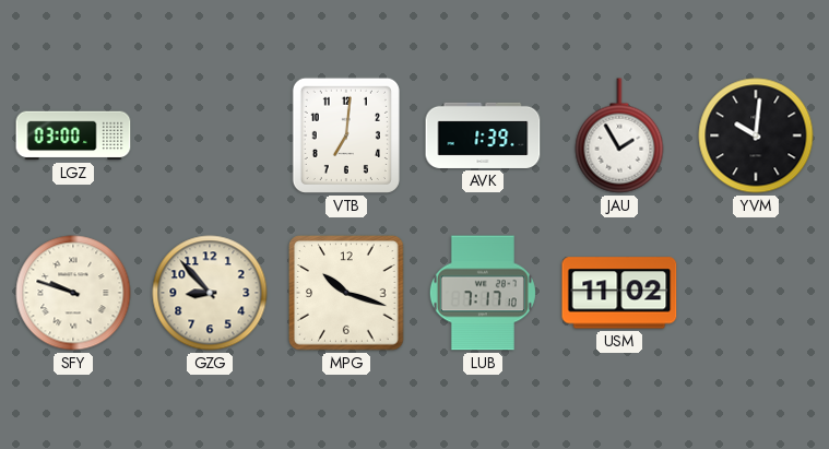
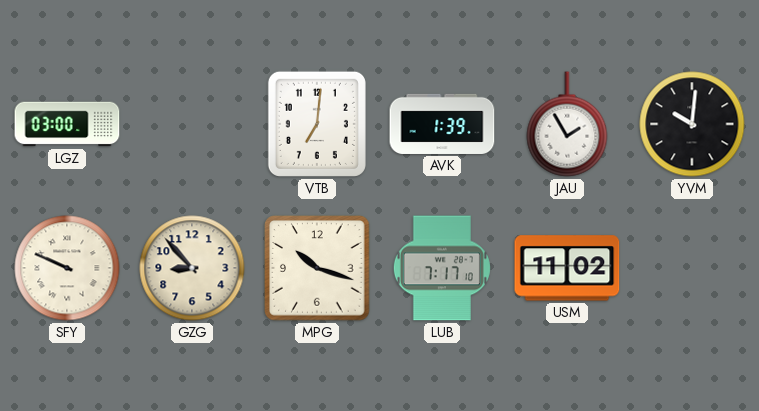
SFY: 9:48 -> 9:49 (67, 268)
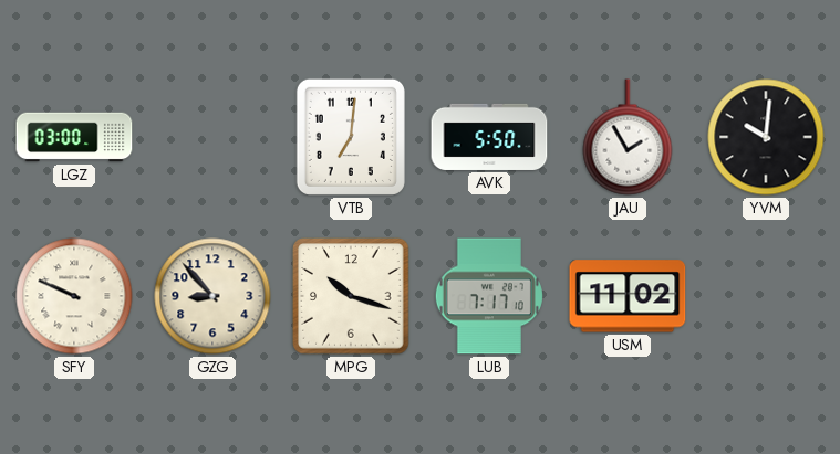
AVK: 1:39 -> 5:50 (489, 137)
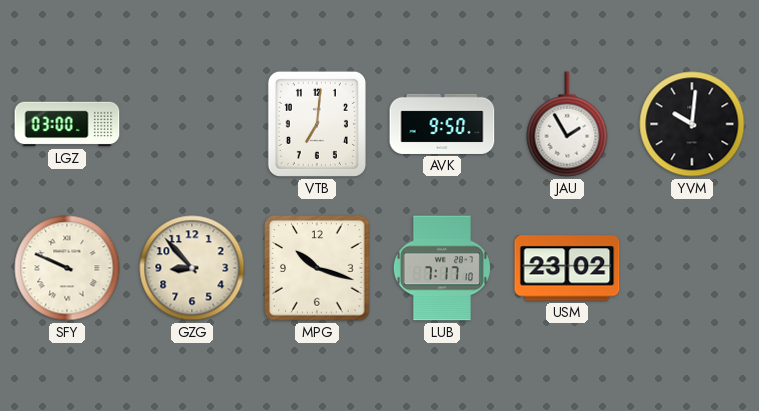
AVK: 5:50 -> 9:50 (442, 124)
USM: 11:02 -> 23:02 (567, 268)
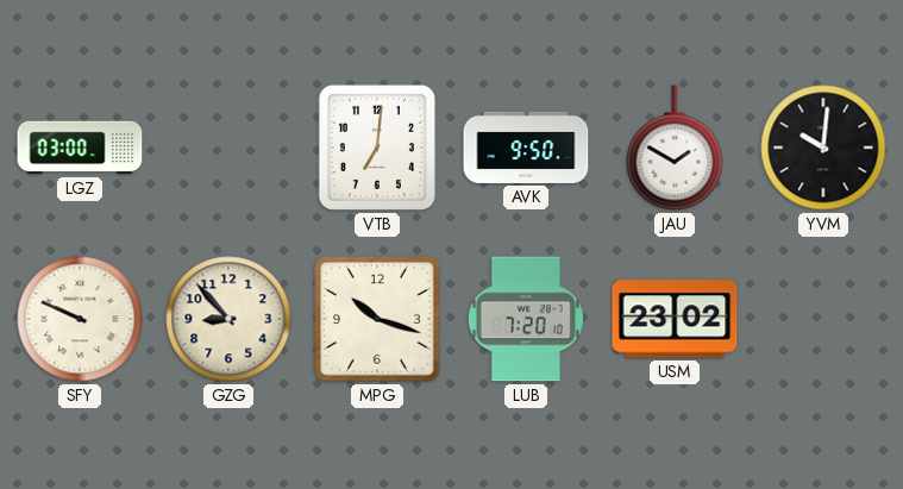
JAU: 1:55 -> 1:50 (675, 148)
LUB: 7:17 -> 7:20 (526, 319)
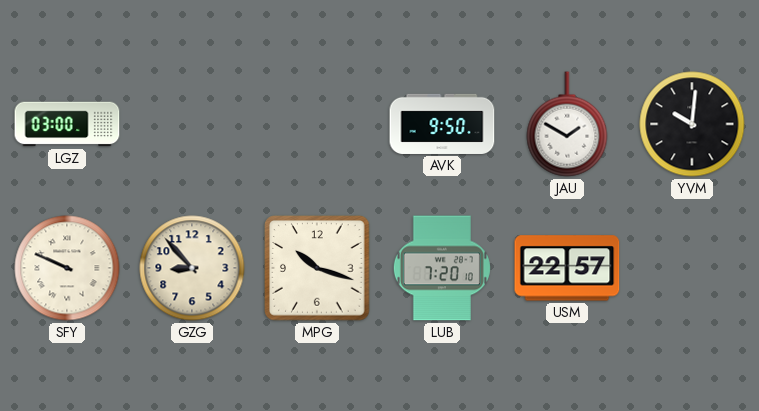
VTB: 7:01 -> none (377, 148)
USM: 23:02 -> 22:57 (567, 268)
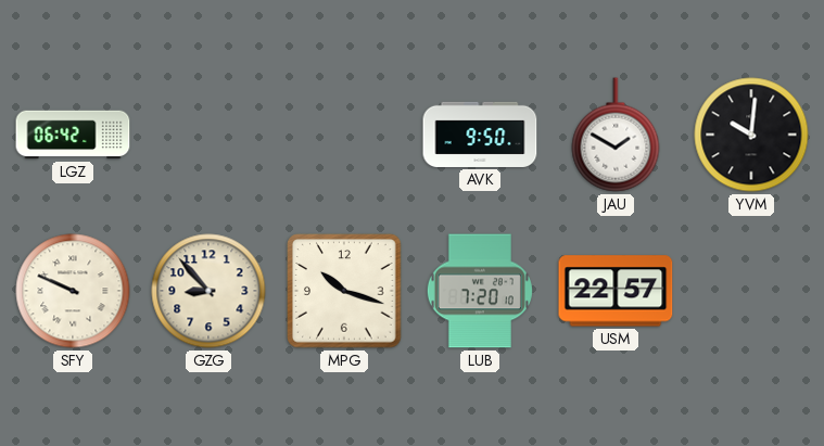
LGZ: 03:00 -> 06:42 (73, 135)
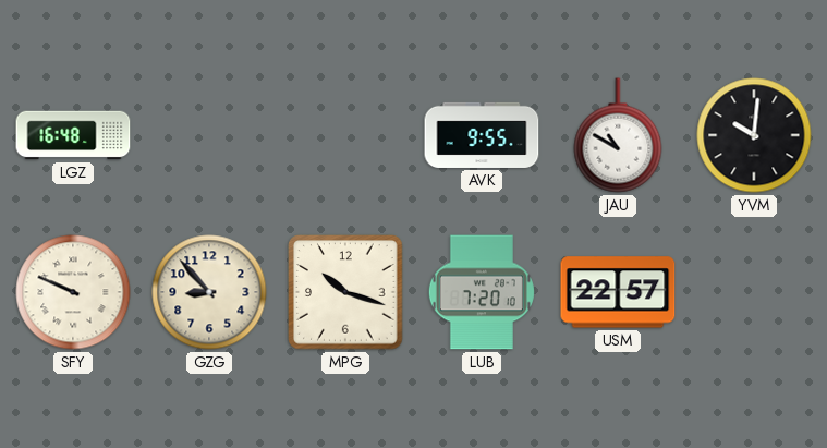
LGZ: 06:42 -> 16:48 (73, 135)
AVK: 9:50 -> 9:55 (482, 135)
JAU: 1:50 -> 10:50 (618, 135)
